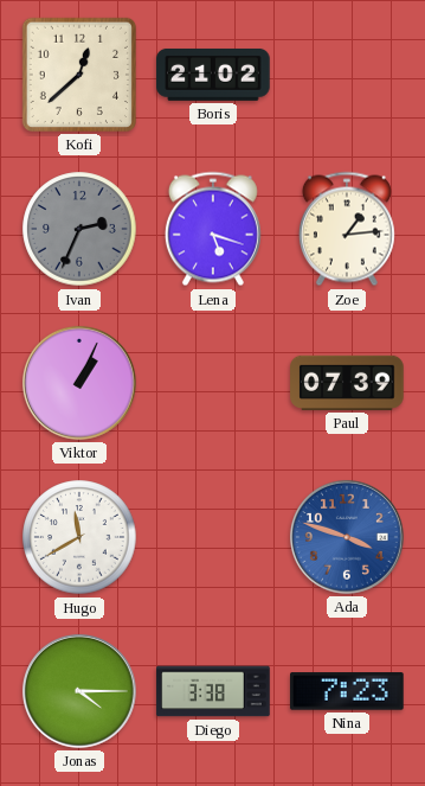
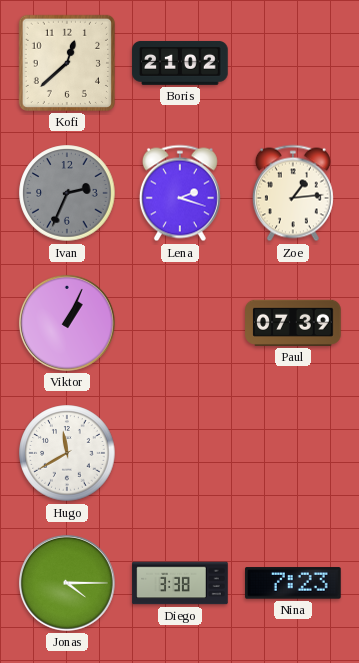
Lena: 5:18 -> 2:18 (180, 193)
Ada: 3:48 -> none (347, 537)
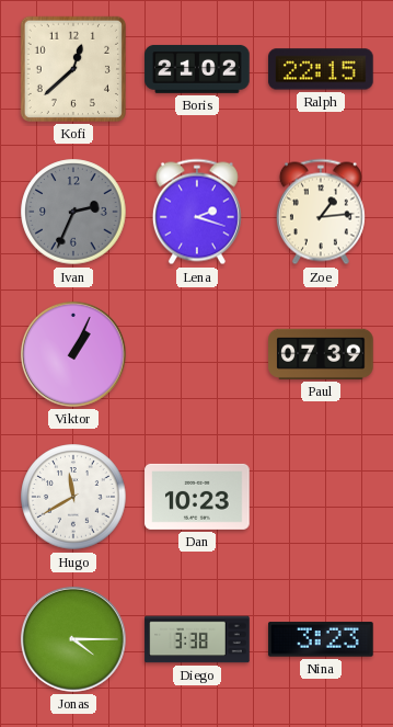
Ralph: none -> 22:15 (321, 69)
Dan: none -> 10:23 (197, 497)
Nina: 7:23 -> 3:23 (322, 639)
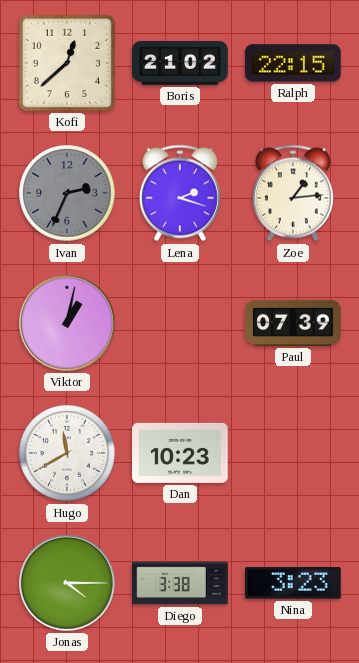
Viktor: 1:04 -> 1:02 (67, 323)
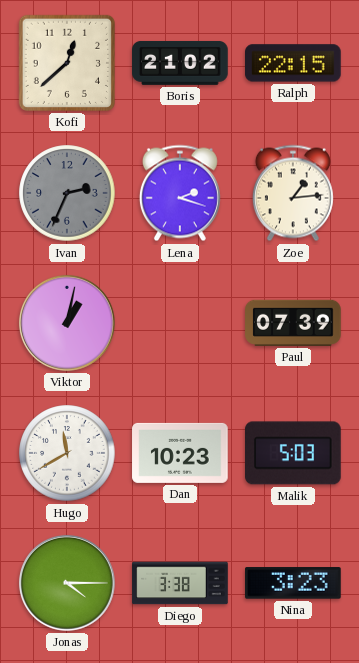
Malik: none -> 5:03 (294, 453)
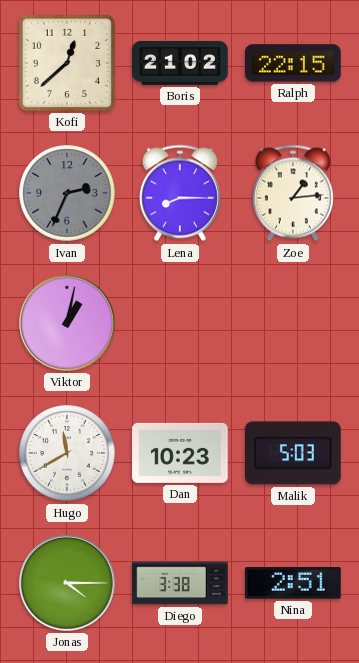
Lena: 2:18 -> 8:15 (180, 193)
Paul: 07:39 -> none (293, 323)
Nina: 3:23 -> 2:51 (294, 583)
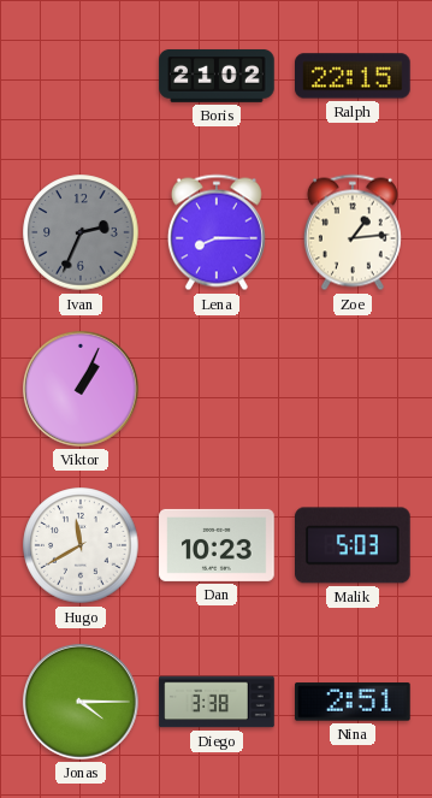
Kofi: 12:38 -> none (67, 63)
Viktor: 1:02 -> 1:04 (81, 389)
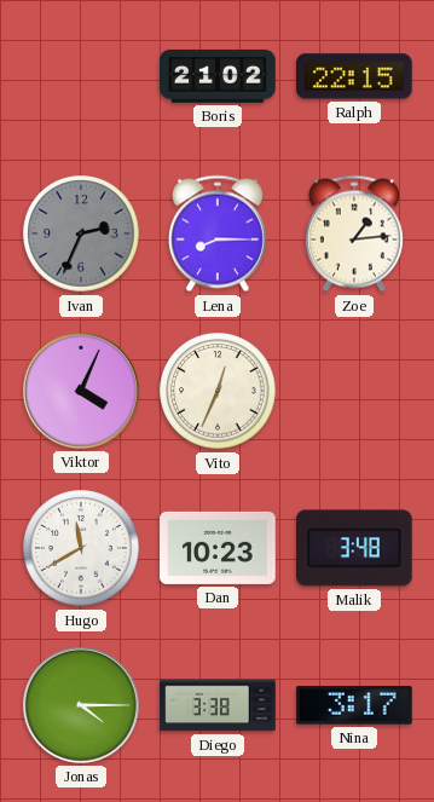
Viktor: 1:04 -> 4:04 (81, 391)
Vito: none -> 12:34 (218, 391)
Malik: 5:03 -> 3:48 (355, 548)
Nina: 2:51 -> 3:17 (355, 705)
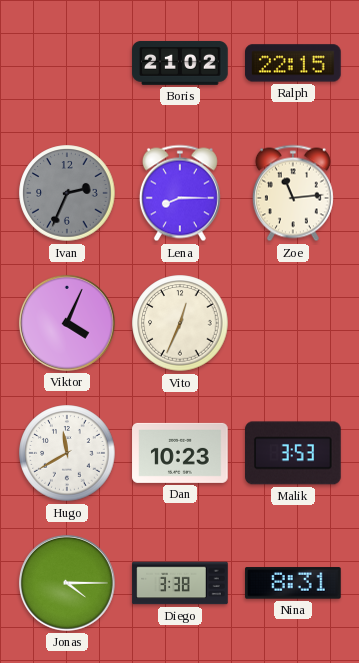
Zoe: 1:14 -> 11:14 (293, 193)
Malik: 3:48 -> 3:53 (294, 453)
Nina: 3:17 -> 8:31 (294, 583)
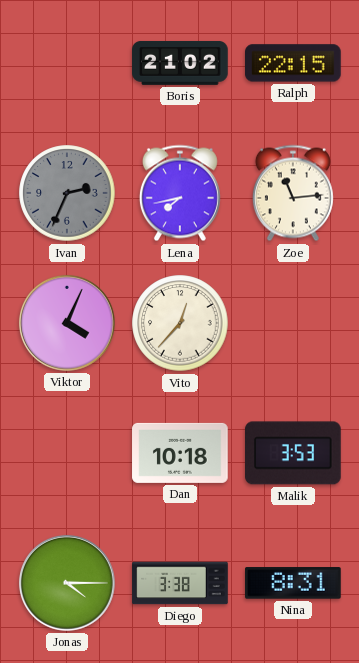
Lena: 8:15 -> 7:43 (180, 193)
Vito: 12:34 -> 12:37 (180, 323)
Hugo: 11:40 -> none (67, 453)
Dan: 10:23 -> 10:18 (180, 453)
